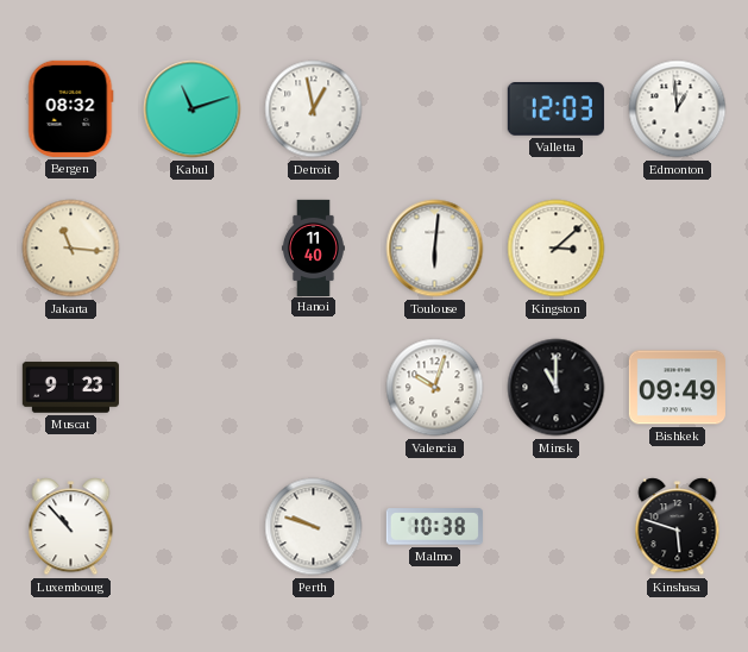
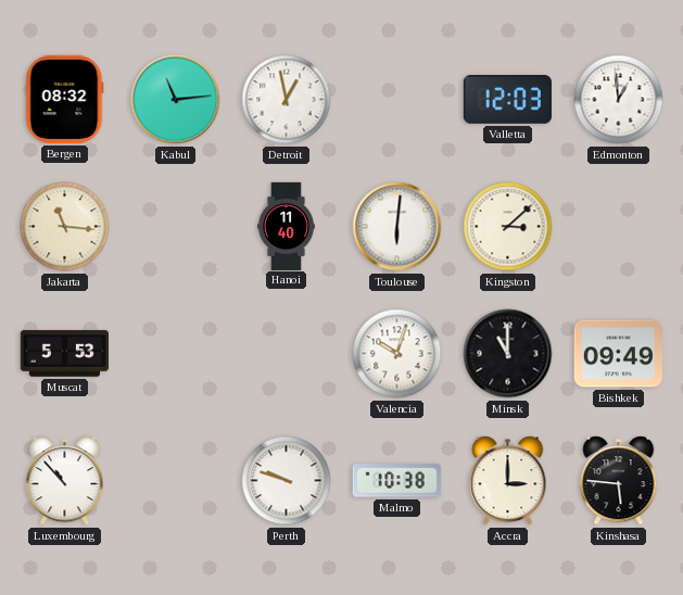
Kabul: 11:12 -> 11:14 (176, 100)
Muscat: 9:23 -> 5:53 (64, 354)
Accra: none -> 3:00 (508, 481)
Kinshasa: 5:48 -> 5:46 (619, 481)
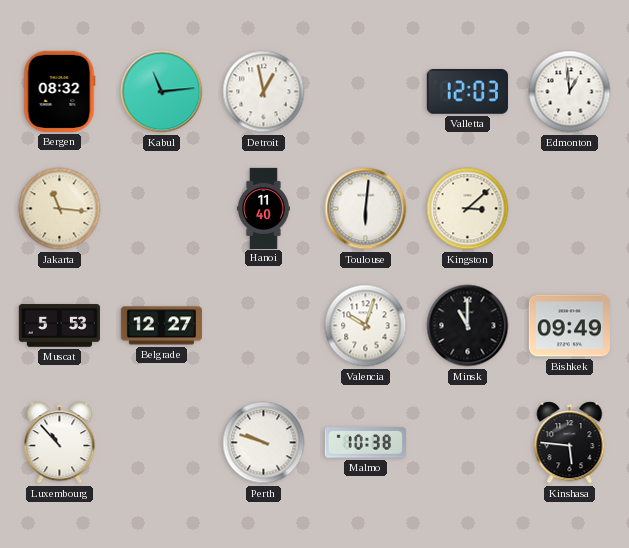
Belgrade: none -> 12:27 (161, 326)
Accra: 3:00 -> none (508, 481)
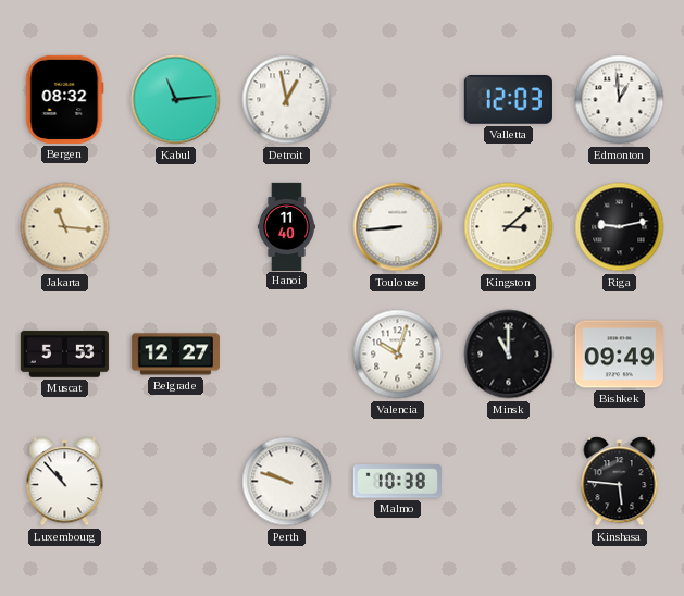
Toulouse: 6:01 -> 8:44 (398, 227)
Riga: none -> 9:13 (620, 227)
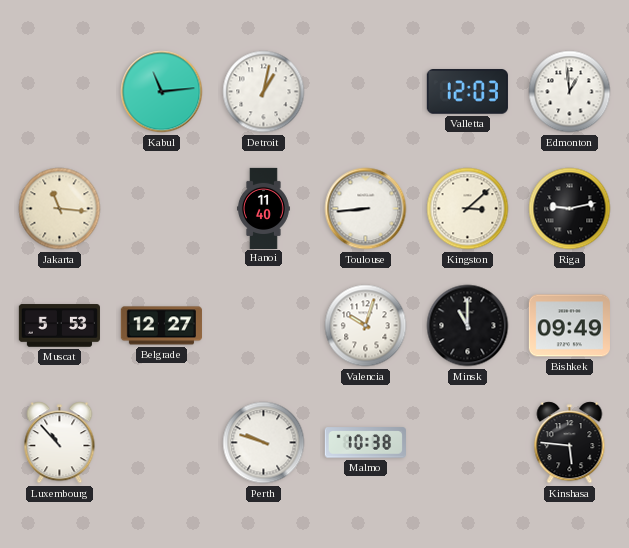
Bergen: 08:32 -> none (65, 99)
Detroit: 12:58 -> 1:02 (264, 92)
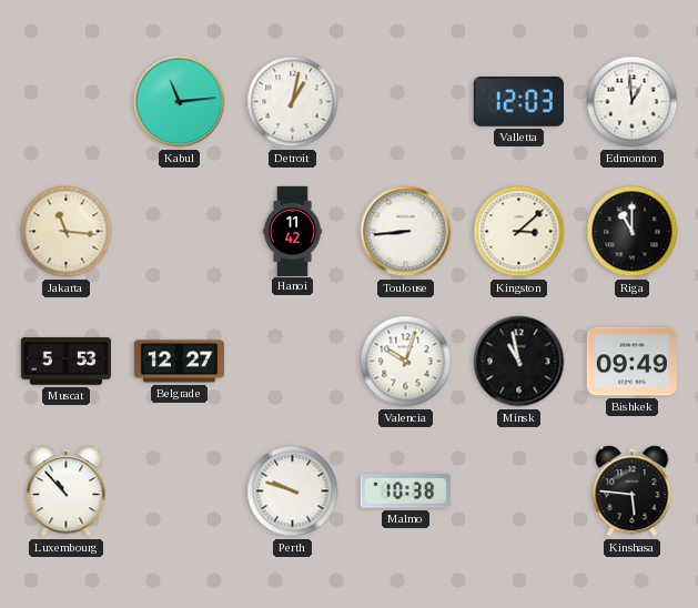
Hanoi: 11:40 -> 11:42 (292, 231)
Riga: 9:13 -> 11:00 (633, 232)
Minsk: 11:00 -> 10:58 (519, 362)
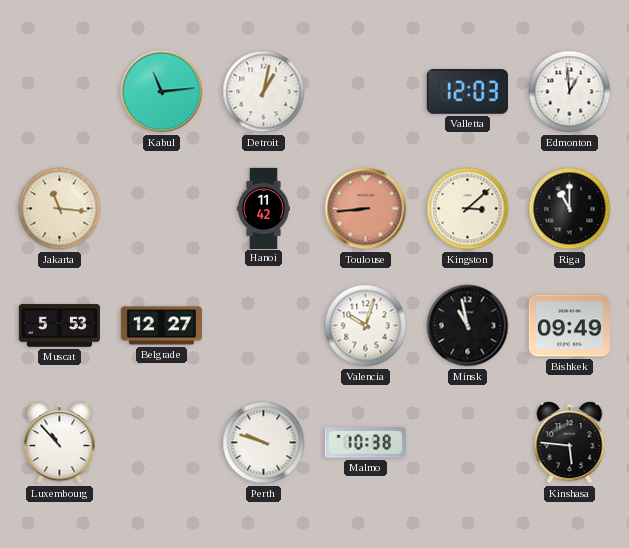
Toulouse dial: white -> salmon (366, 209)
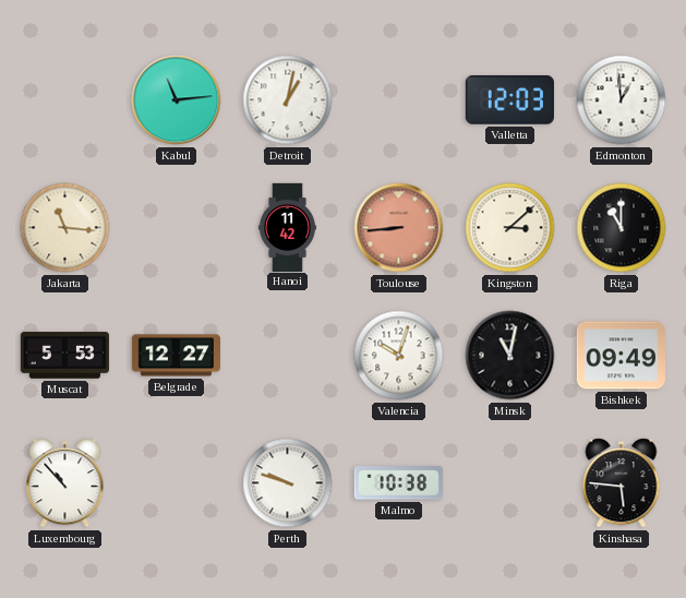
Minsk: 10:58 -> 11:02 (510, 356)
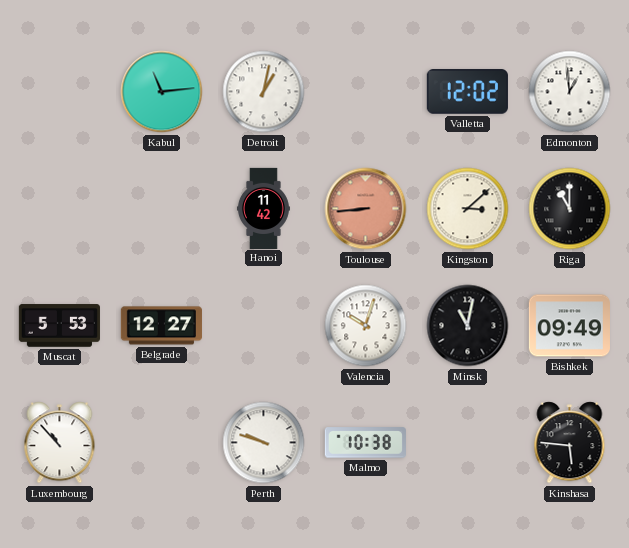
Valletta: 12:03 -> 12:02 (467, 92)
Jakarta: 11:16 -> none (65, 228)
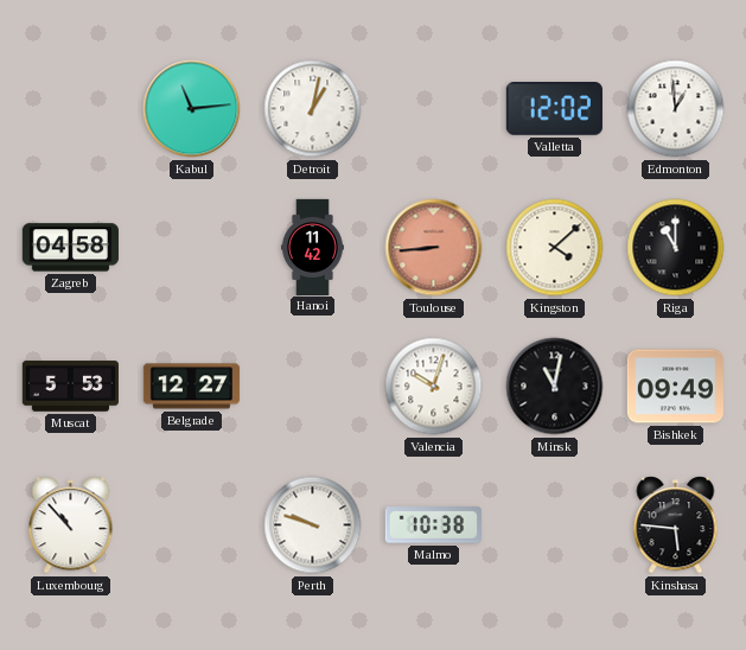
Zagreb: none -> 04:58 (70, 248)
Kingston: 3:08 -> 4:08 (555, 248)
